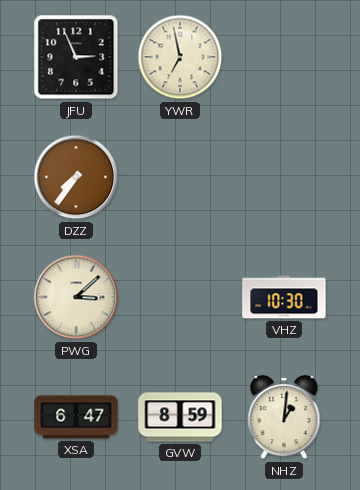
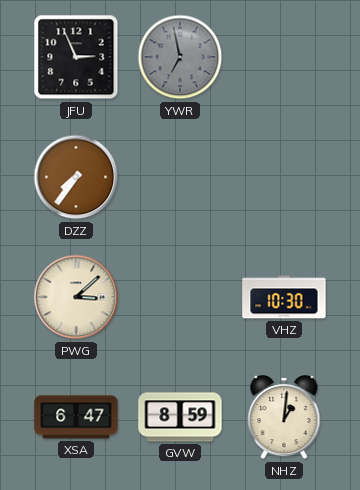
YWR dial: cream -> grey (180, 57)
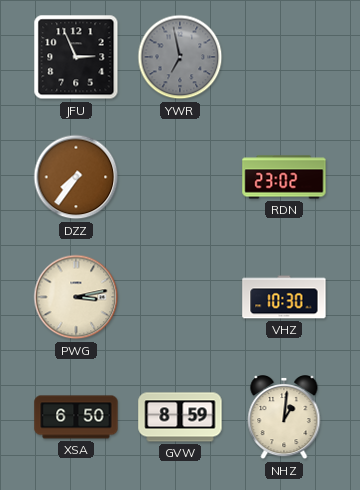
RDN: none -> 23:02 (284, 177)
PWG: 3:08 -> 3:13 (76, 297)
XSA: 6:47 -> 6:50 (76, 417)
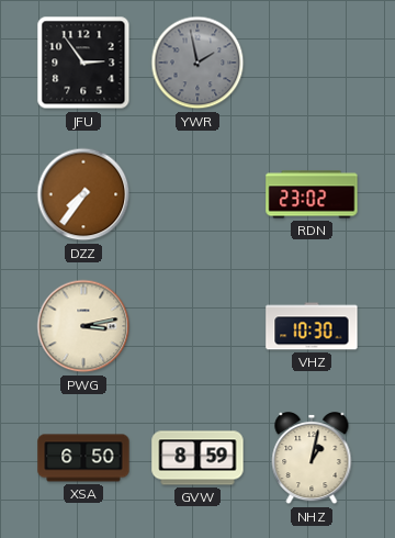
JFU: 2:56 -> 2:54 (83, 63)
YWR: 6:58 -> 1:58 (198, 63)
NHZ: 1:01 -> 1:02 (312, 459)
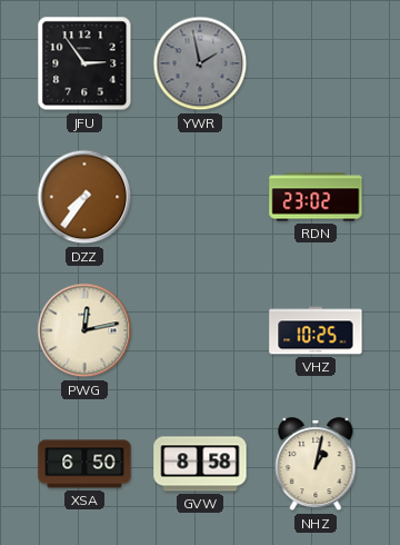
PWG: 3:13 -> 12:13 (84, 330)
VHZ: 10:30 -> 10:25 (316, 330)
GVW: 8:59 -> 8:58 (200, 464)
